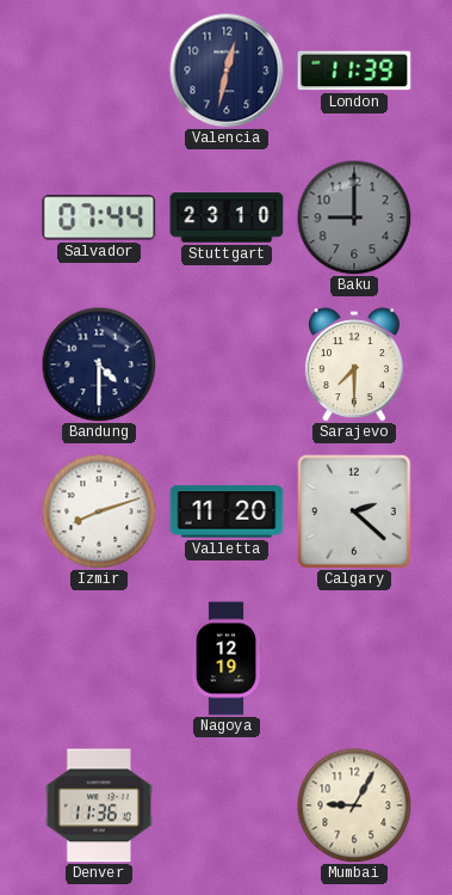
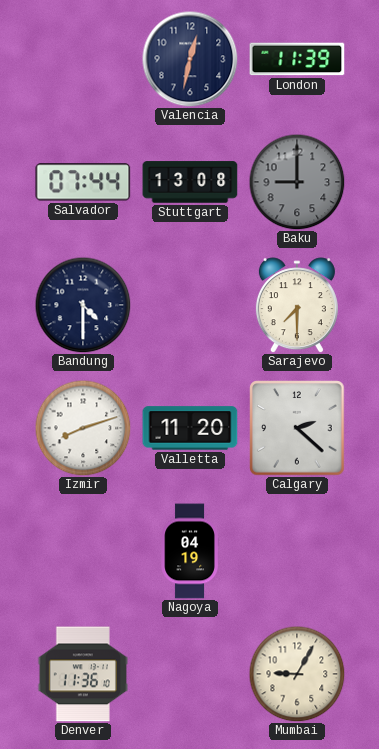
Stuttgart: 23:10 -> 13:08 (190, 182)
Nagoya: 12:19 -> 04:19 (190, 551)
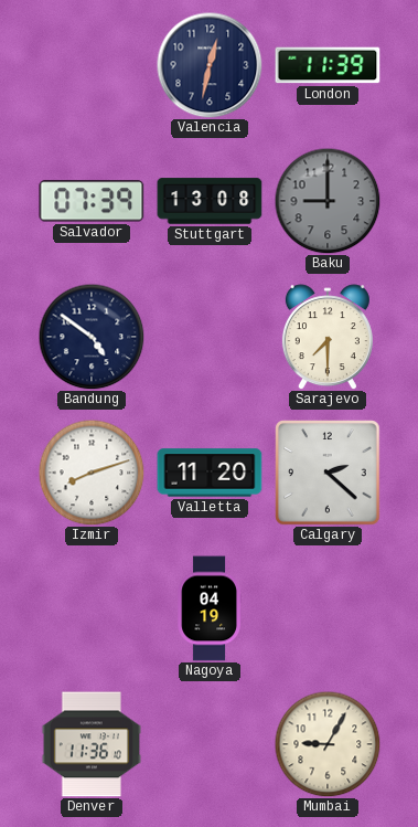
Salvador: 07:44 -> 07:39 (92, 201)
Bandung: 4:30 -> 4:51 (92, 337)
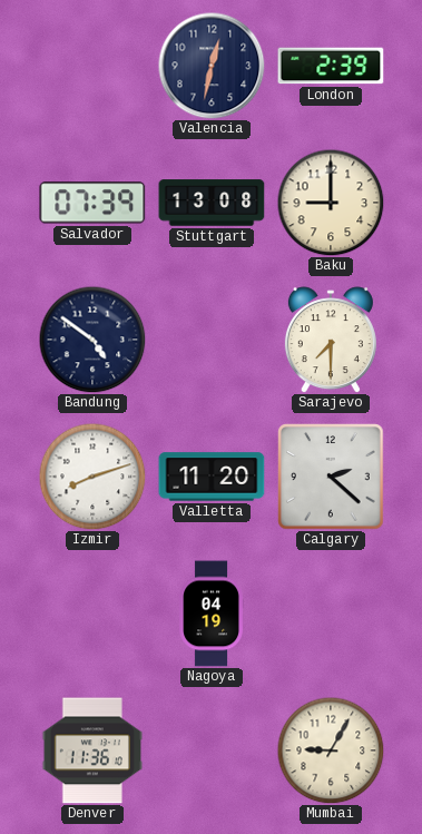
London: 11:39 -> 2:39 (331, 66)
Baku dial: grey -> cream (331, 203)
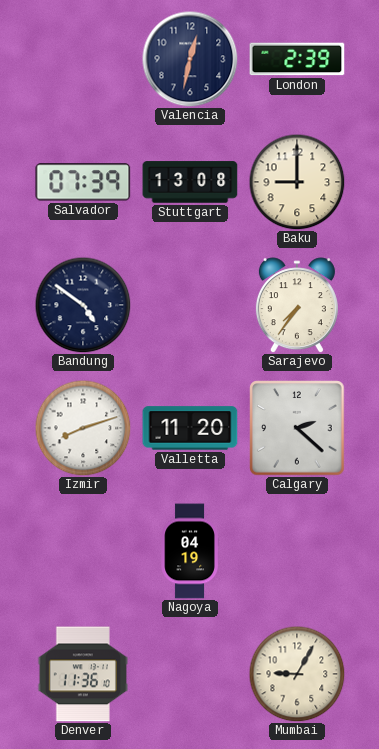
Sarajevo: 7:30 -> 7:36 (297, 305)
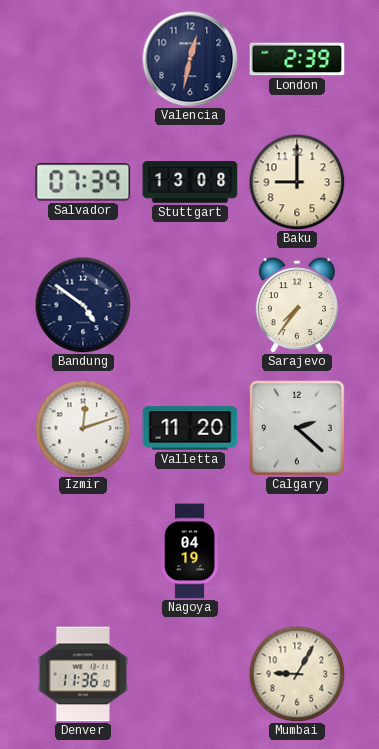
Izmir: 8:12 -> 12:12 (83, 428)
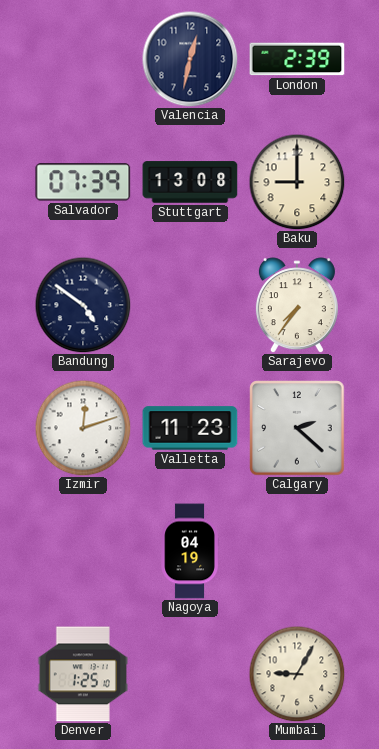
Valletta: 11:20 -> 11:23 (190, 428)
Denver: 11:36 -> 1:25 (82, 674)
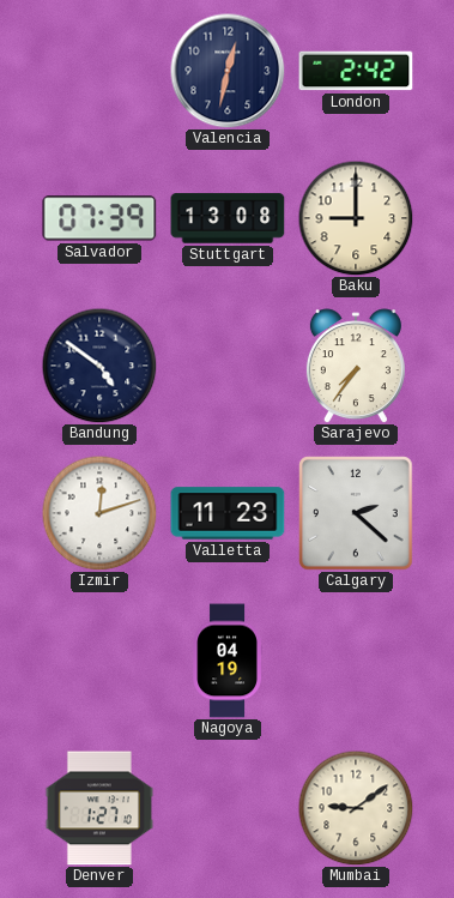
London: 2:39 -> 2:42 (356, 71)
Denver: 1:25 -> 1:27 (98, 808)
Mumbai: 9:05 -> 9:09 (356, 808)
